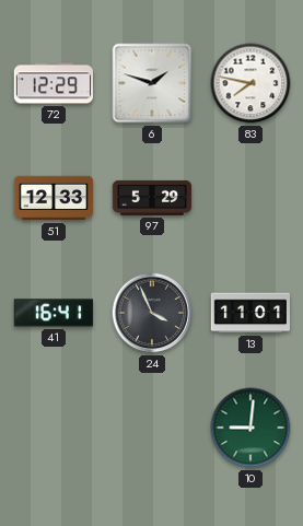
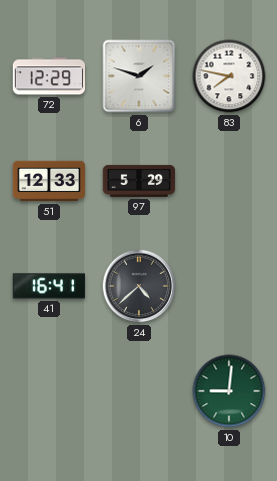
24: 3:56 -> 4:38 (139, 286)
13: 11:01 -> none (250, 313)
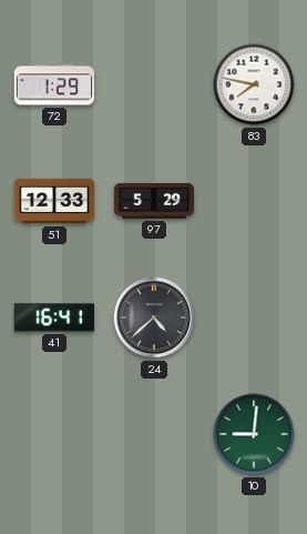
72: 12:29 -> 1:29 (53, 84)
6: 1:48 -> none (139, 76)
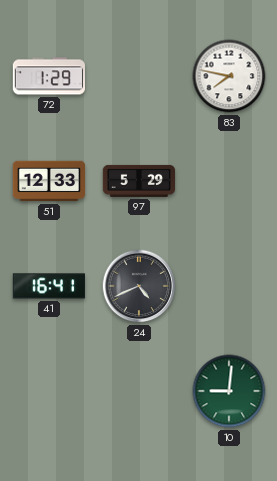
24: 4:38 -> 4:41 (139, 286)
